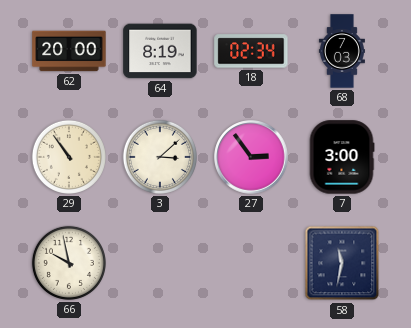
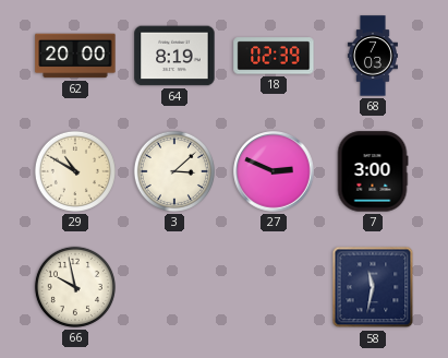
18: 02:34 -> 02:39 (274, 56)
29: 10:54 -> 10:50 (75, 171)
27: 2:54 -> 2:49 (274, 171)
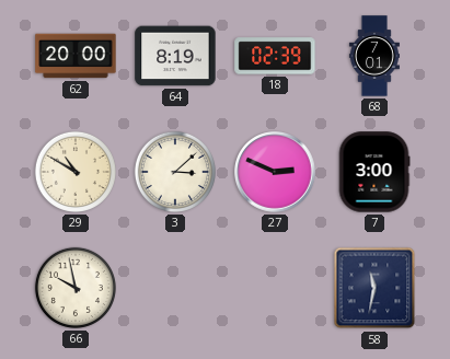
68: 7:03 -> 7:01 (374, 56)
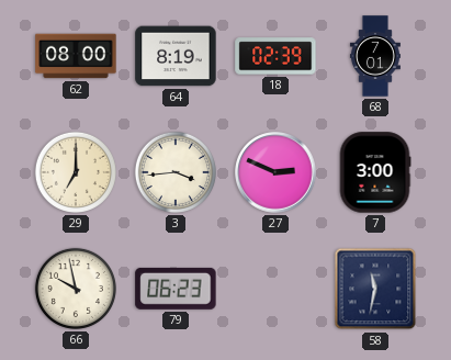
62: 20:00 -> 08:00 (76, 56)
29: 10:50 -> 7:00 (76, 172)
3: 3:08 -> 3:44 (176, 172)
79: none -> 06:23 (176, 289)
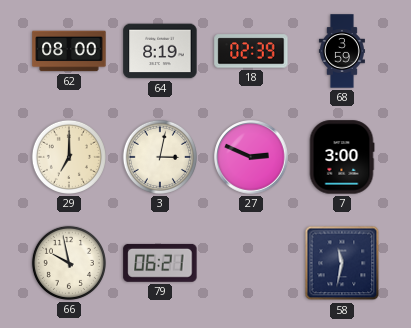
68: 7:01 -> 3:59 (342, 51)
3: 3:44 -> 3:02 (160, 157)
79: 06:23 -> 06:21 (160, 263)
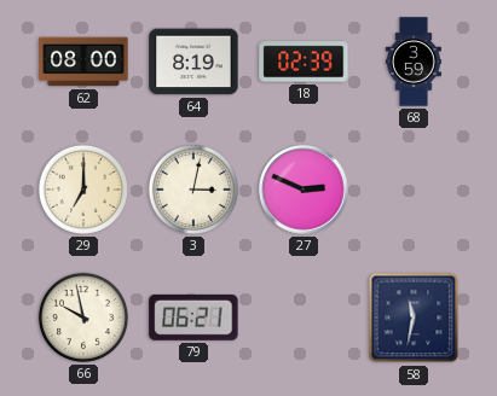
7: 3:00 -> none (342, 157)
